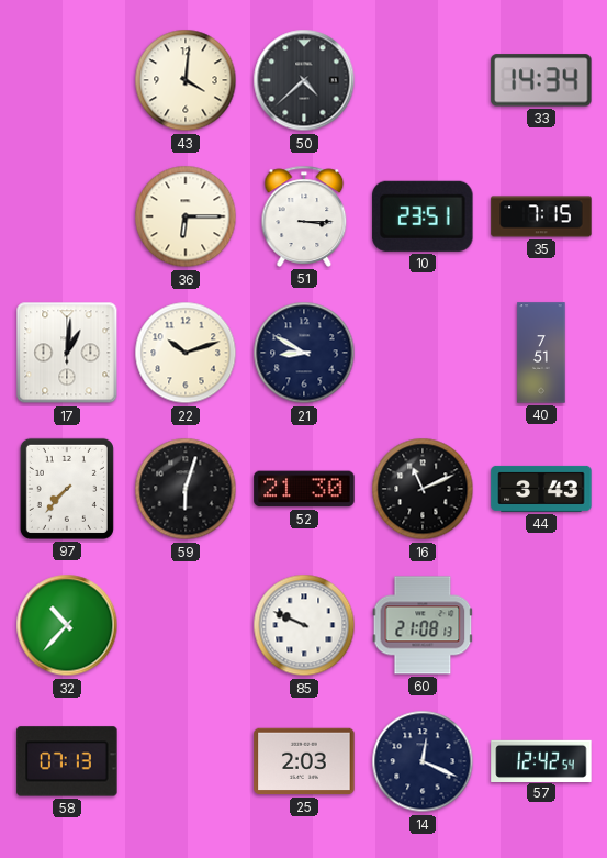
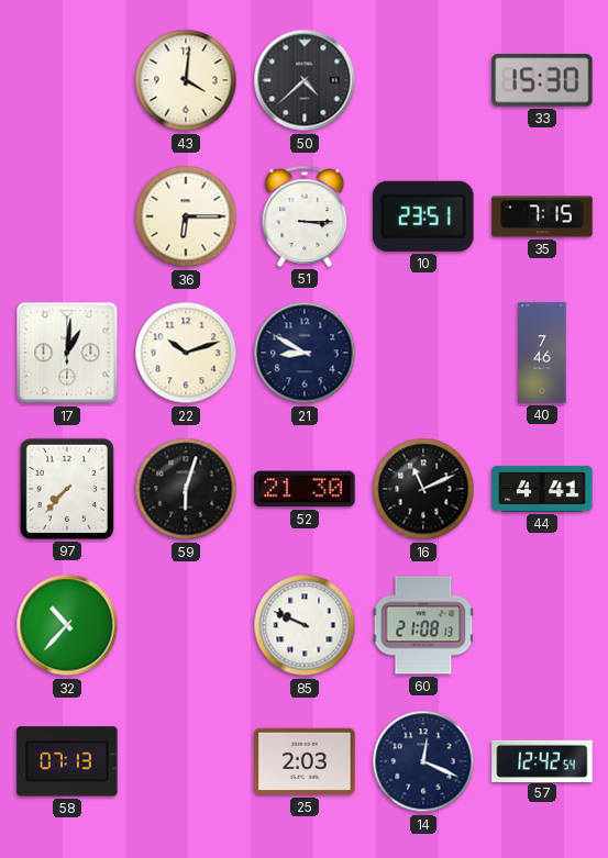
33: 14:34 -> 15:30 (542, 80)
40: 7:51 -> 7:46 (542, 353)
44: 3:43 -> 4:41 (542, 489)
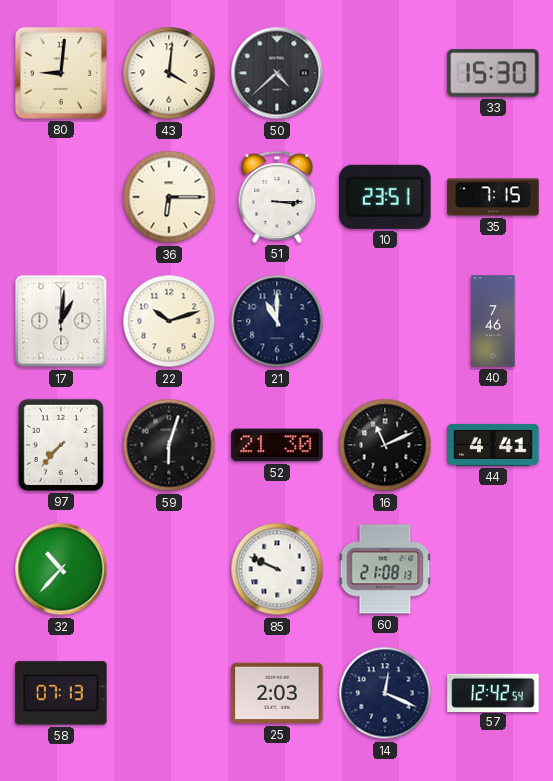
80: none -> 9:01 (61, 73)
21: 8:50 -> 11:00 (277, 321)
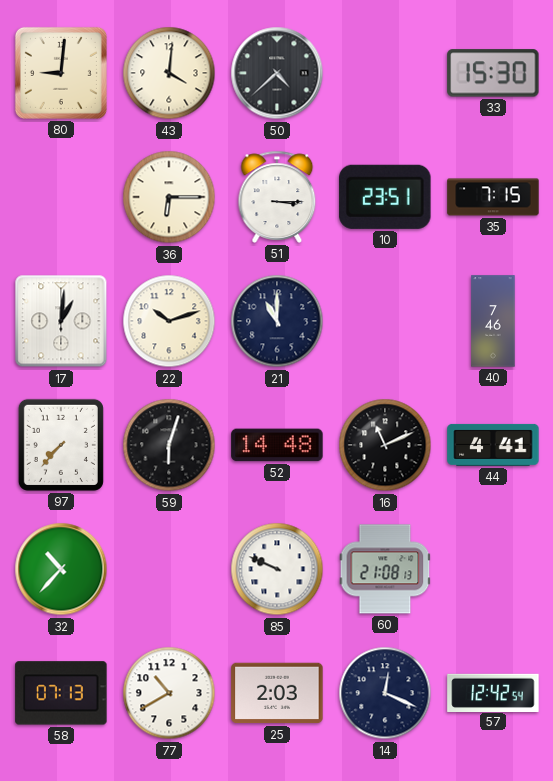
52: 21:30 -> 14:48 (277, 445)
77: none -> 10:40 (169, 693)
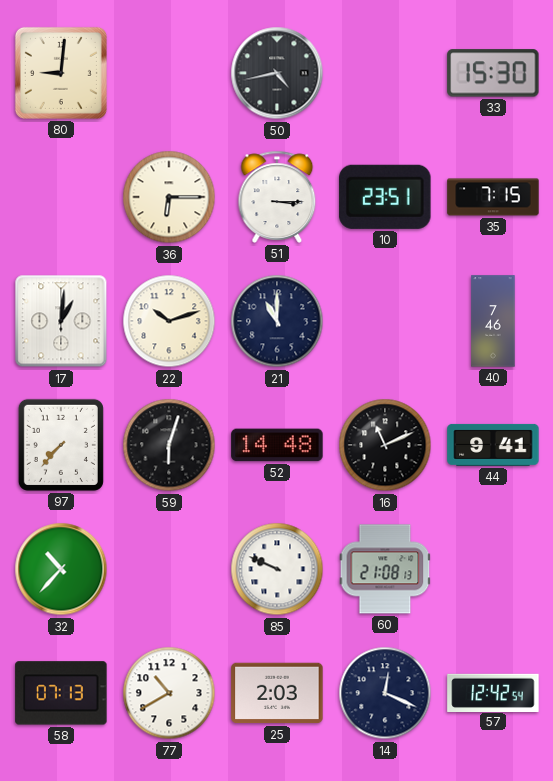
43: 4:01 -> none (169, 73)
50: 4:38 -> 4:43 (277, 73)
44: 4:41 -> 9:41 (493, 445)
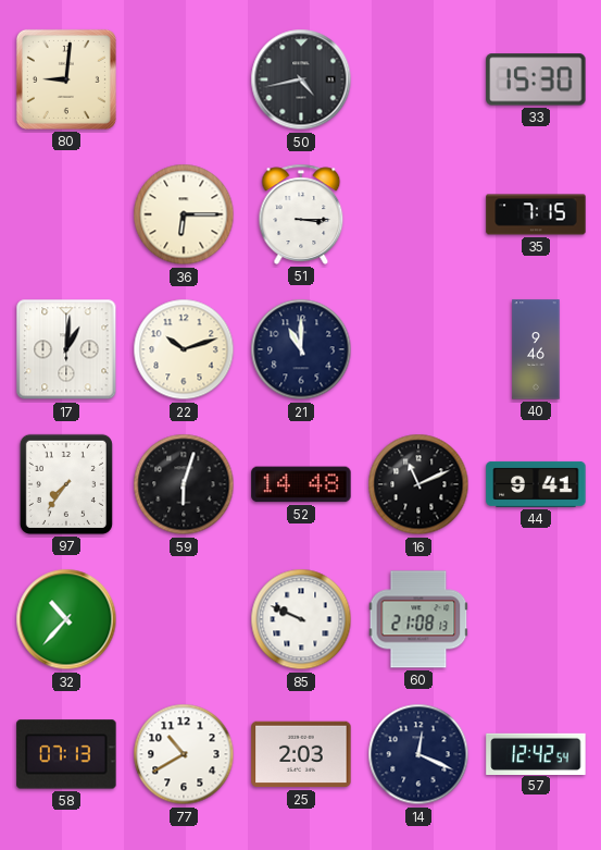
10: 23:51 -> none (385, 197)
40: 7:46 -> 9:46 (536, 349)
97: 7:37 -> 7:36 (66, 484)
